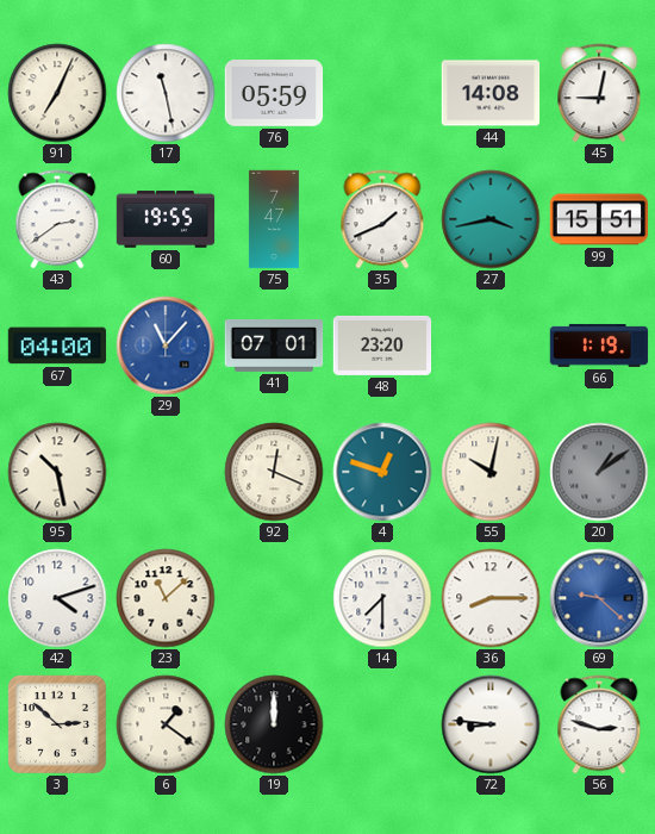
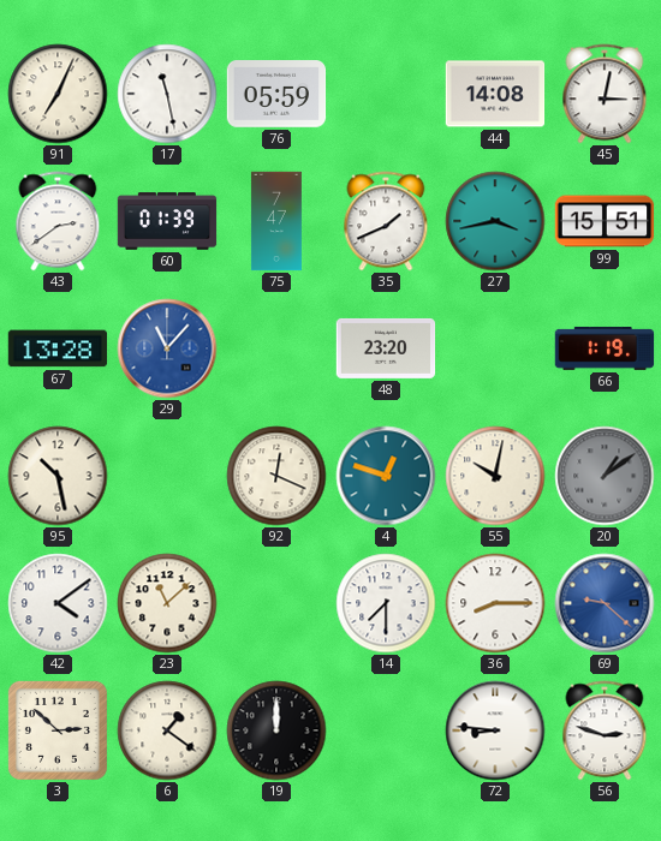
45: 9:02 -> 3:02 (605, 94)
60: 19:55 -> 01:39 (167, 221)
67: 04:00 -> 13:28 (58, 348)
41: 07:01 -> none (274, 346)
42: 4:12 -> 4:09 (58, 603)
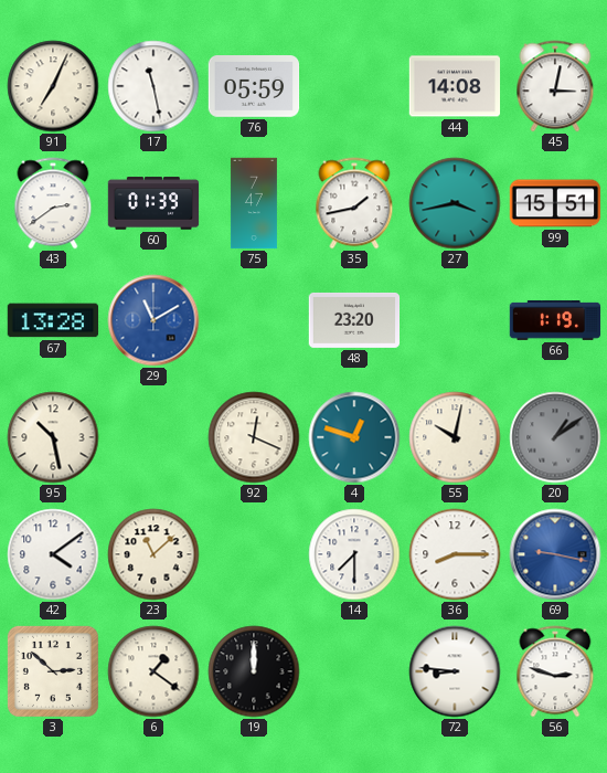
35: 1:41 -> 1:43 (354, 203)
29: 11:07 -> 11:10 (153, 320)
69: 9:22 -> 9:17 (555, 554)
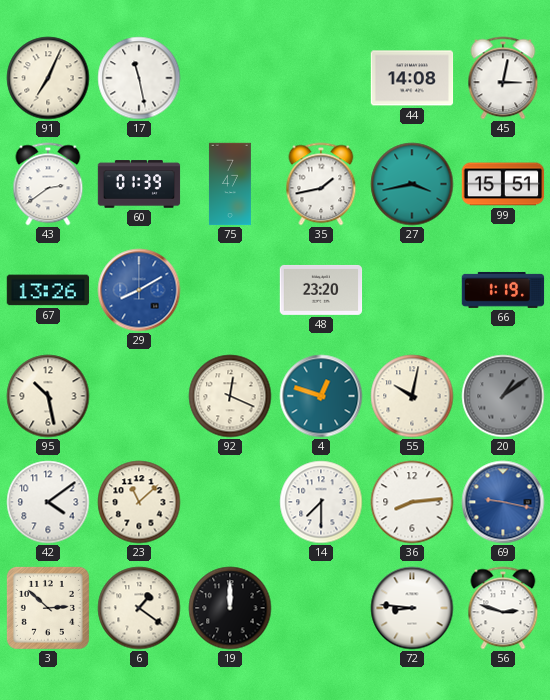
76: 05:59 -> none (254, 87)
67: 13:28 -> 13:26 (48, 290)
29: 11:10 -> 8:10 (139, 290)
36: 8:15 -> 8:14 (412, 502)
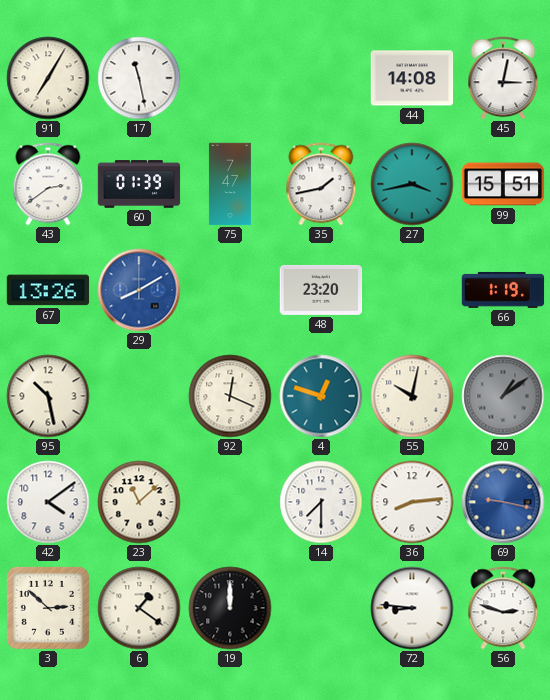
91: 7:04 -> 7:05 (48, 78)
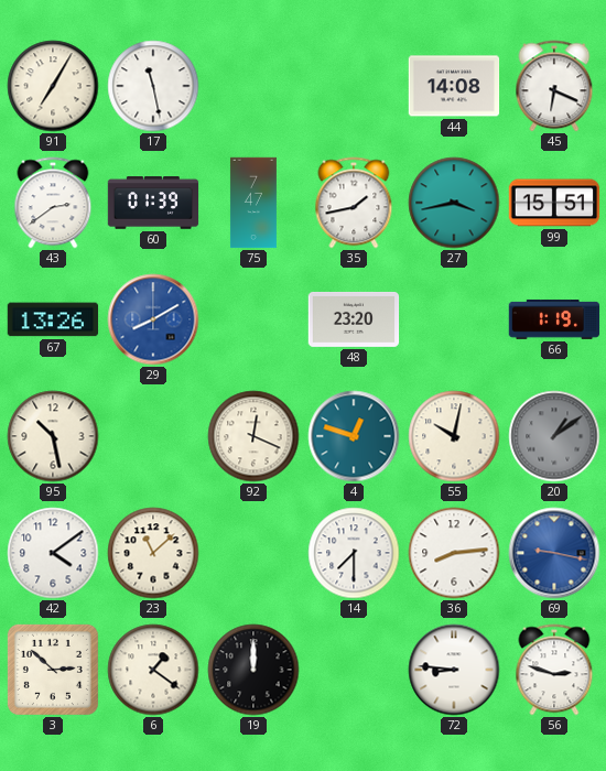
45: 3:02 -> 6:19 (554, 86)
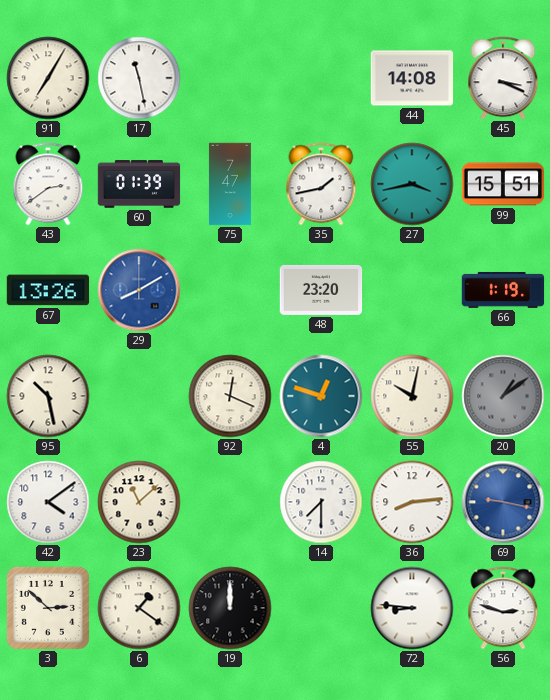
45: 6:19 -> 3:19 (503, 78)
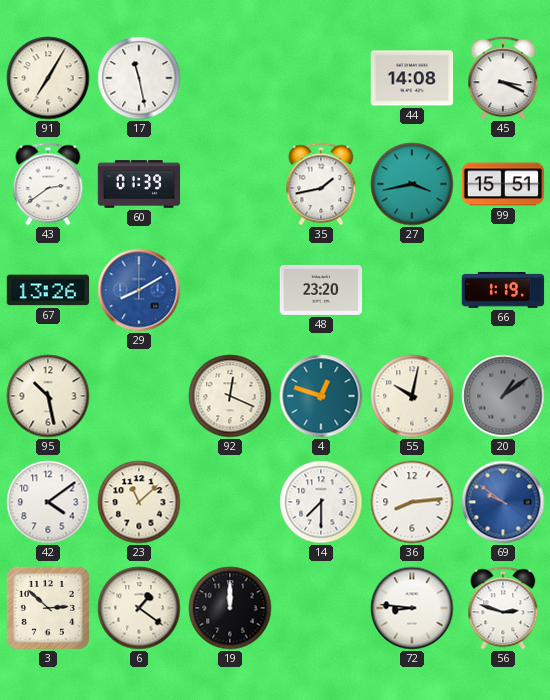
75: 7:47 -> none (230, 184)
69: 9:17 -> 9:51 (503, 502)
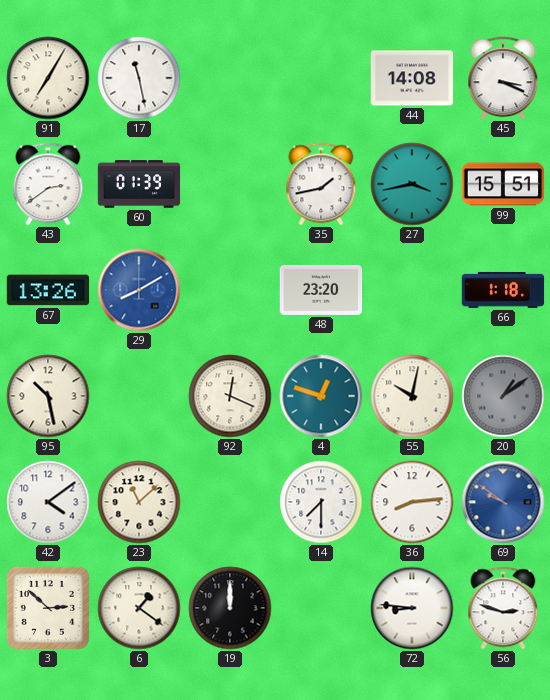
66: 1:19 -> 1:18 (503, 290)
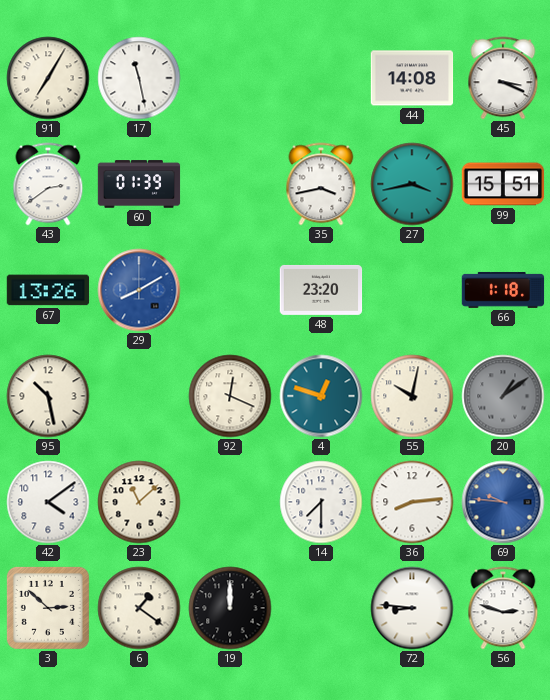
35: 1:43 -> 3:43 (321, 184)
69: 9:51 -> 9:46 (503, 502)
